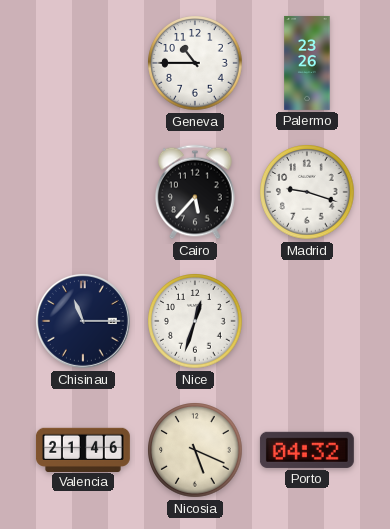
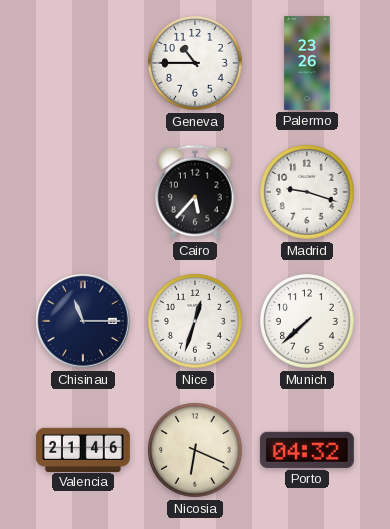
Munich: none -> 7:38 (307, 321)
Nicosia: 5:19 -> 6:19 (195, 450)
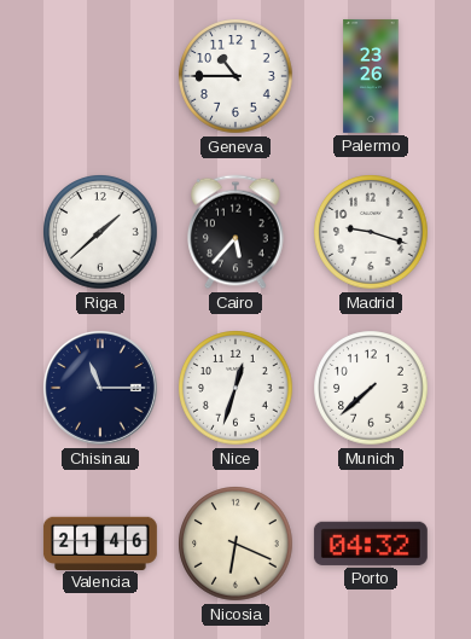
Riga: none -> 1:38 (100, 232)
